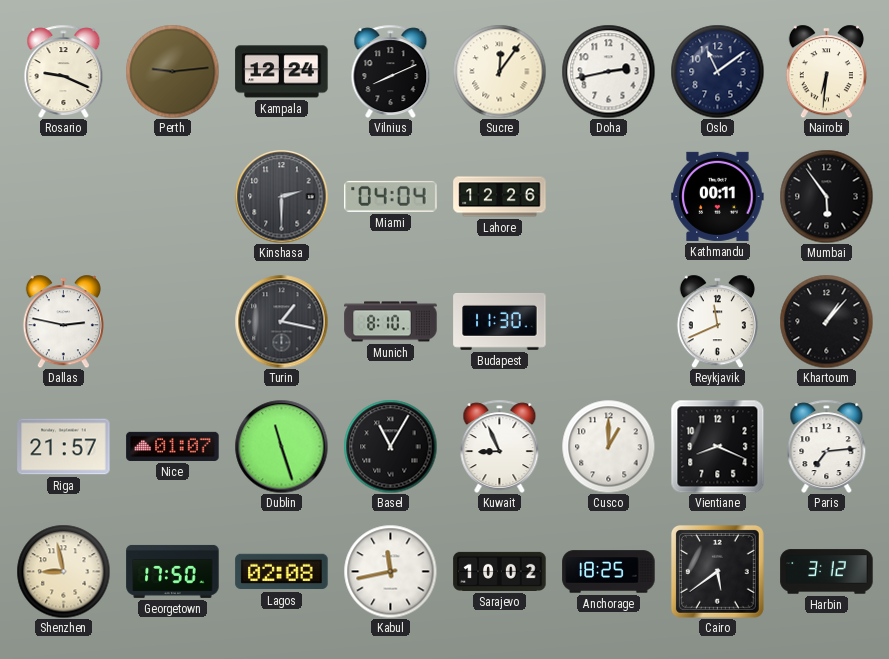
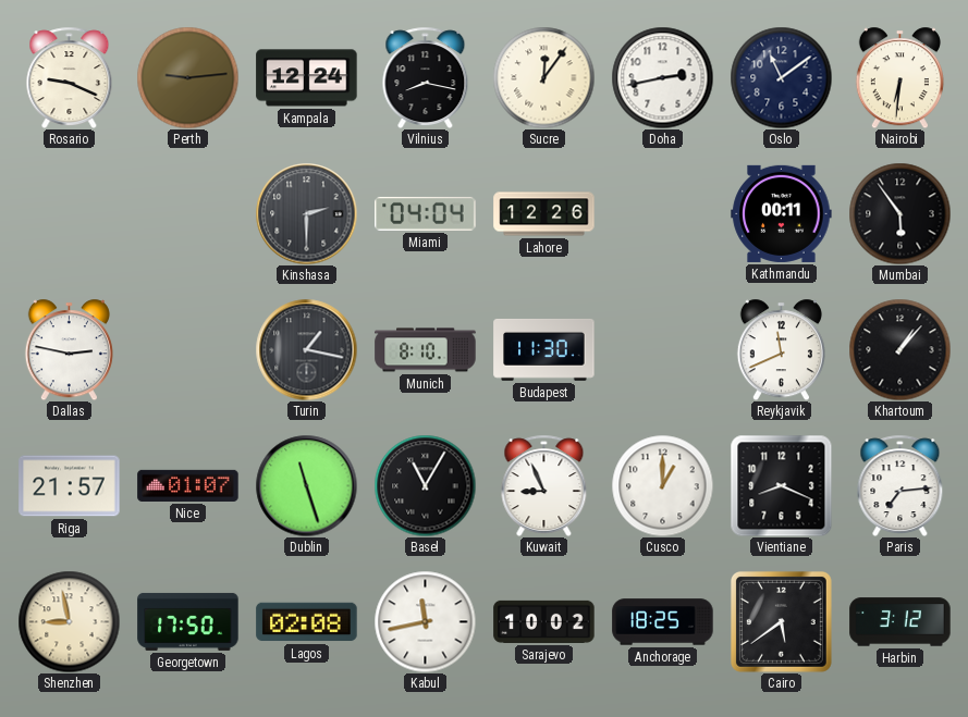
Vilnius: 8:11 -> 8:17 (426, 77)
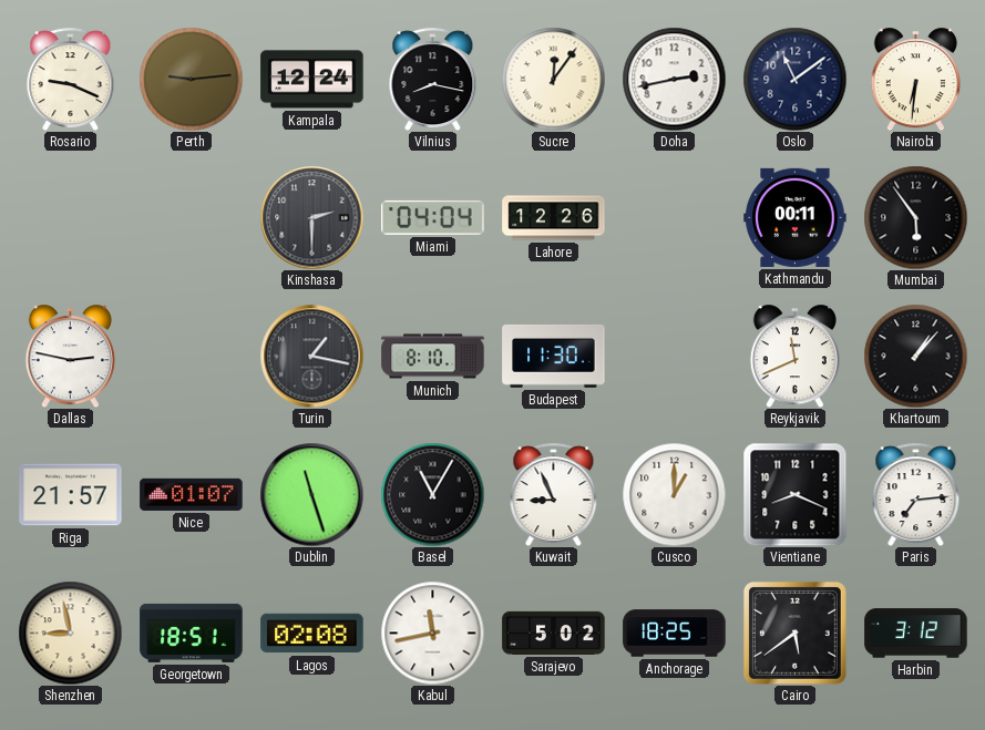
Georgetown: 17:50 -> 18:51 (192, 633)
Sarajevo: 10:02 -> 5:02 (554, 633)
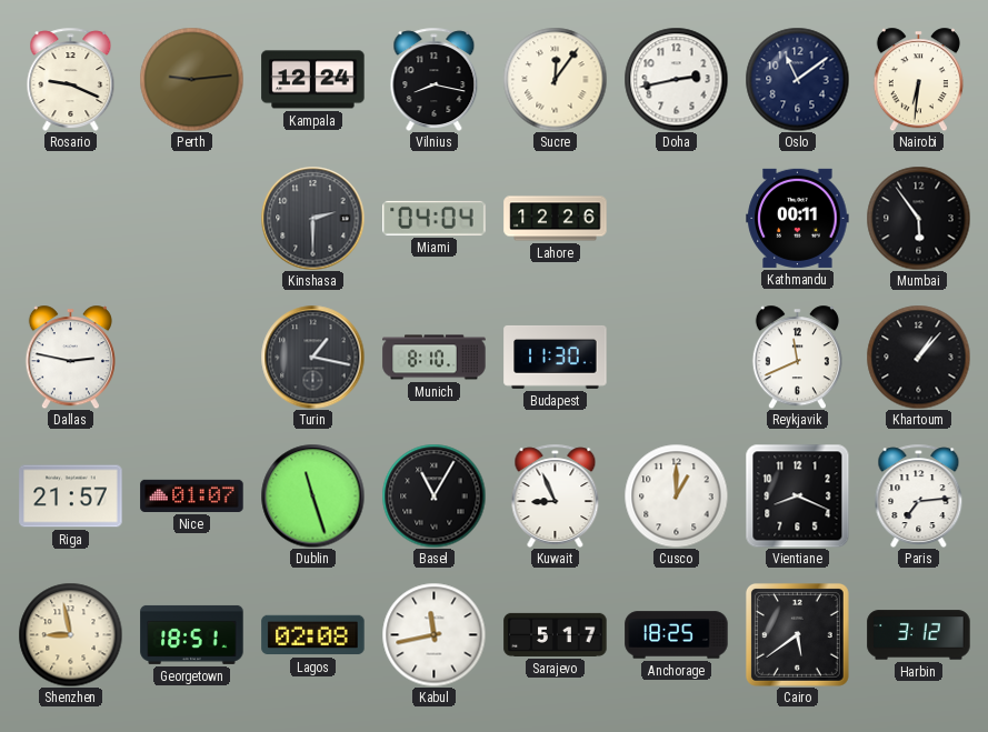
Sarajevo: 5:02 -> 5:17 (556, 634)
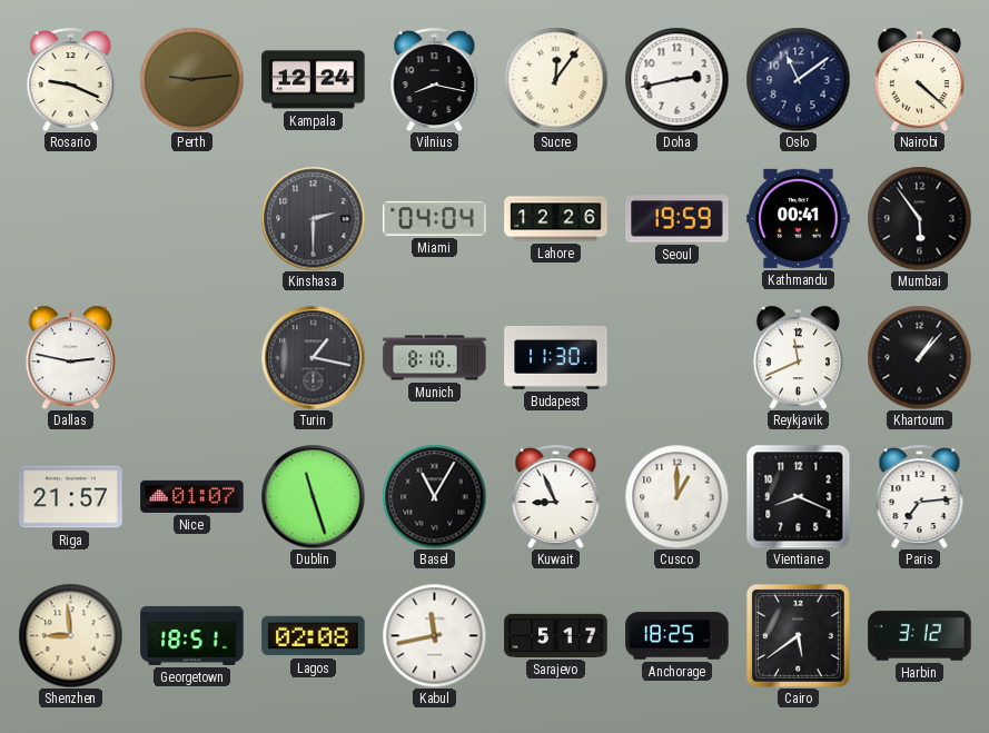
Nairobi: 6:31 -> 4:22 (919, 79)
Seoul: none -> 19:59 (678, 219)
Kathmandu: 00:11 -> 00:41 (799, 218)
Shenzhen: 8:58 -> 8:59 (70, 635)
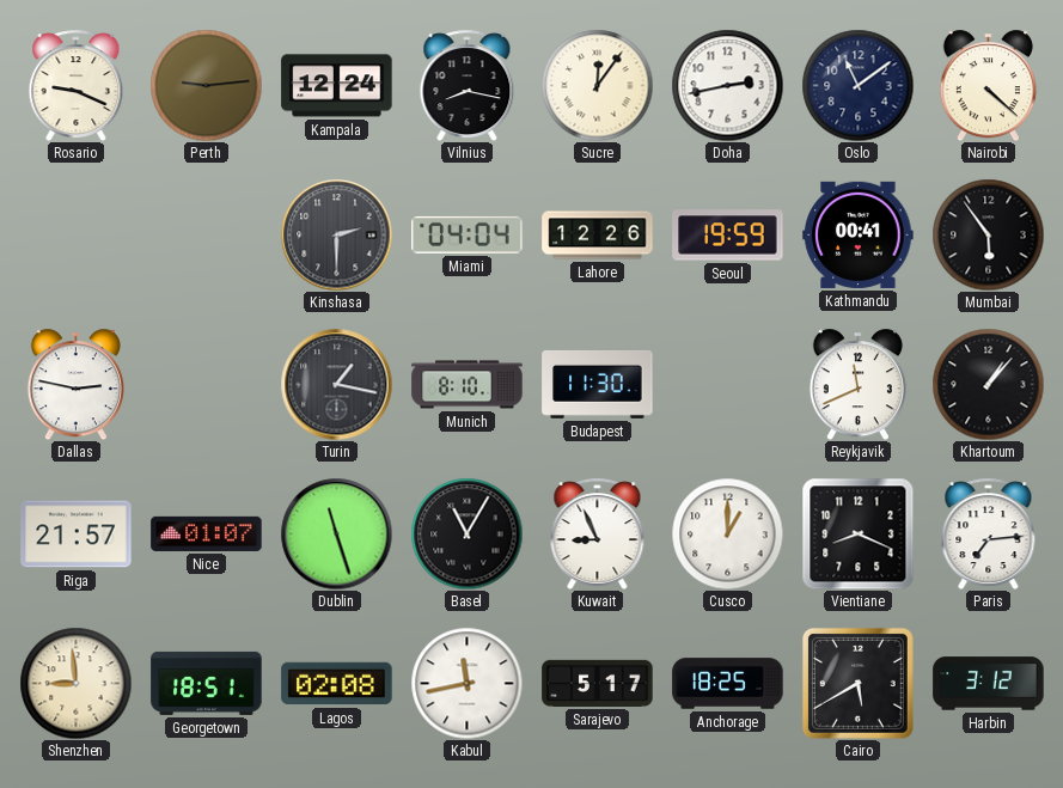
Cairo: 5:39 -> 5:40 (857, 683)
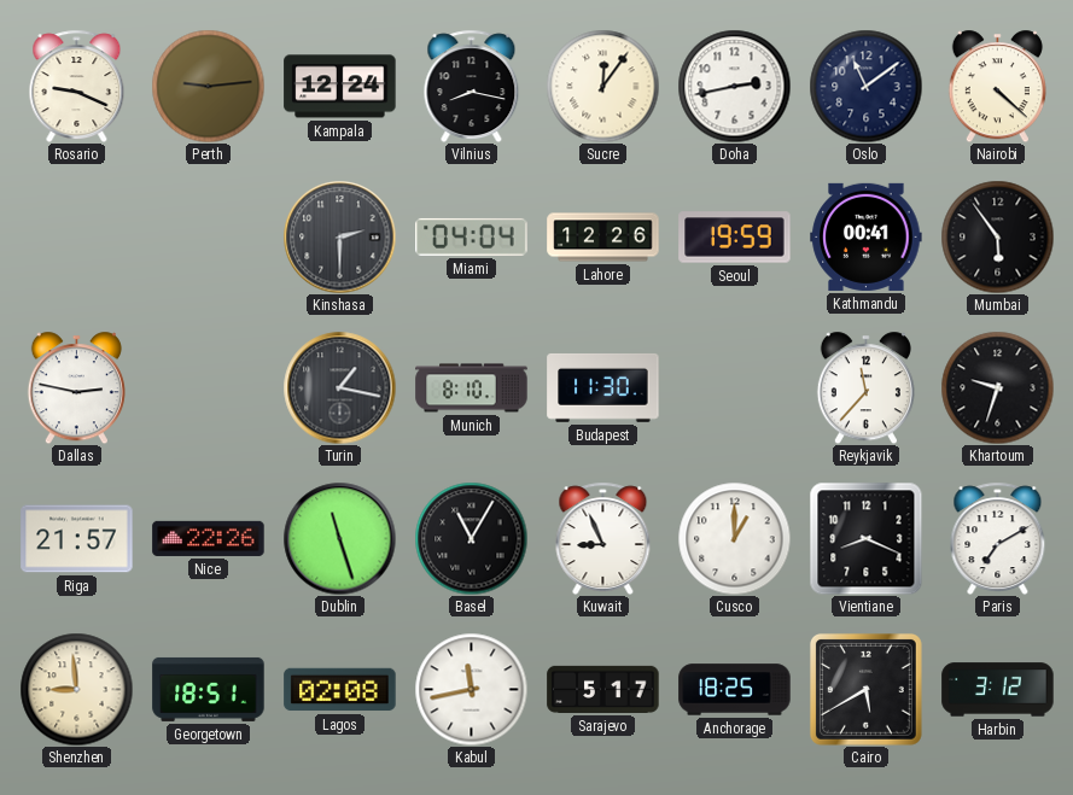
Reykjavik: 11:41 -> 11:37 (865, 387)
Khartoum: 1:07 -> 9:33 (997, 387)
Nice: 01:07 -> 22:26 (209, 538)
Paris: 7:14 -> 7:10 (998, 538)
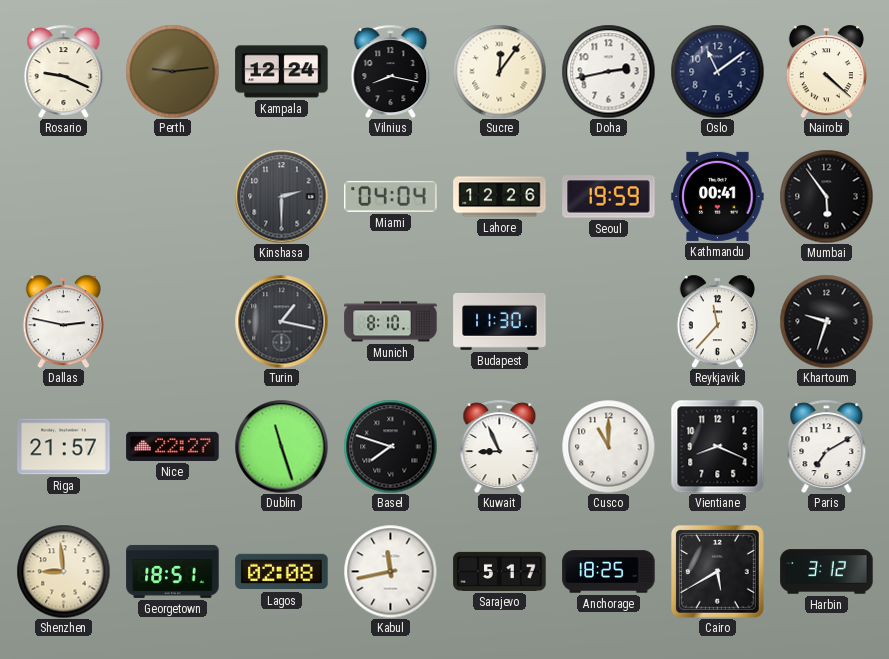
Nice: 22:26 -> 22:27 (173, 446)
Basel: 11:05 -> 7:48 (390, 446)
Cusco: 1:00 -> 11:00 (608, 446)
